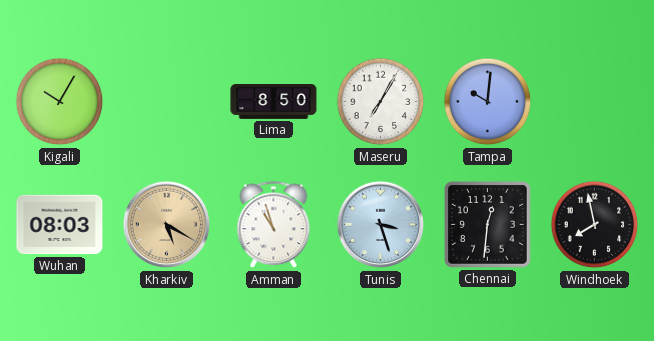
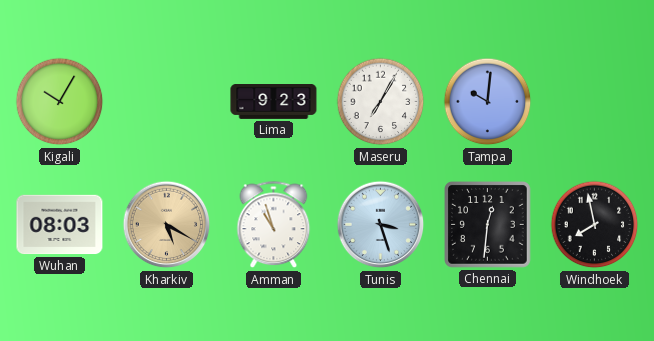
Lima: 8:50 -> 9:23 (274, 102)
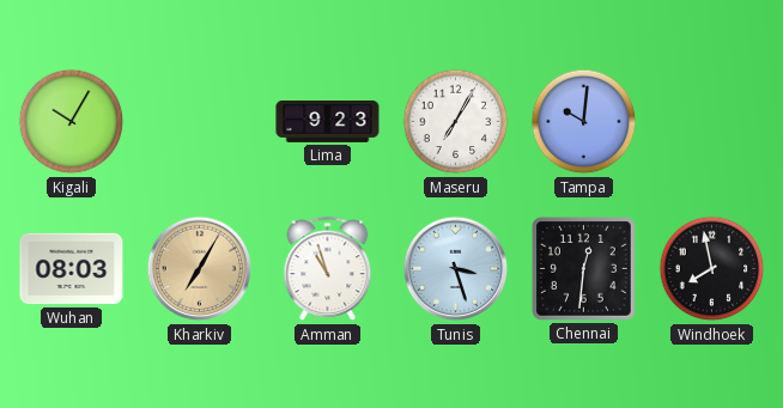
Kharkiv: 5:20 -> 7:05 (200, 269)
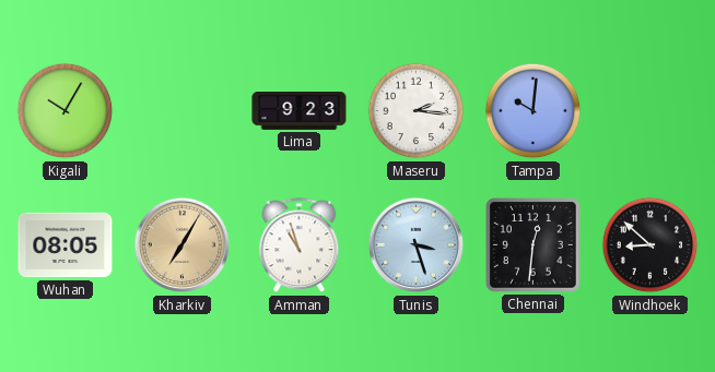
Maseru: 7:05 -> 2:16 (417, 111)
Wuhan: 08:03 -> 08:05 (66, 245)
Windhoek: 7:58 -> 8:52 (650, 245)
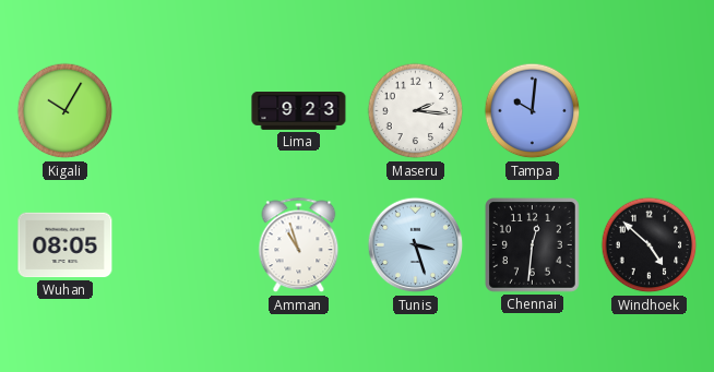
Kharkiv: 7:05 -> none (183, 245)
Windhoek: 8:52 -> 4:52 (650, 245)
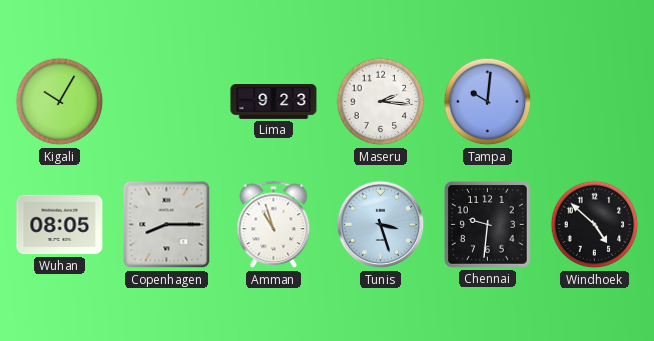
Copenhagen: none -> 8:15 (167, 225)
Chennai: 12:31 -> 9:31 (488, 225)
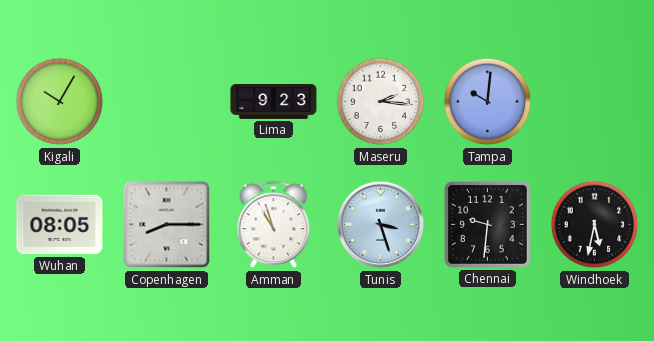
Windhoek: 4:52 -> 5:32 (595, 225)
